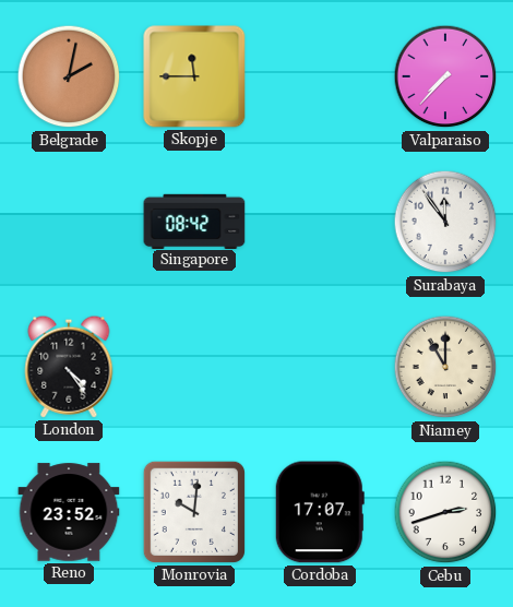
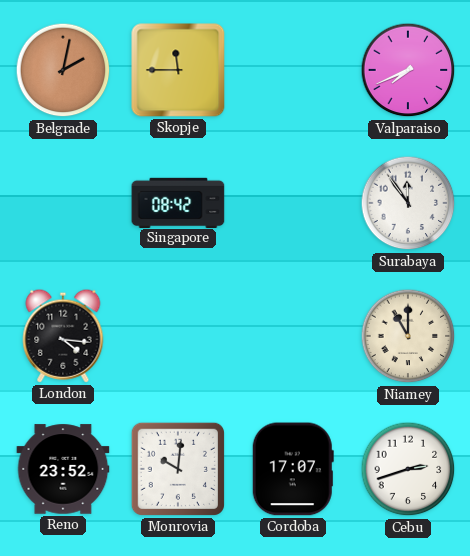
Valparaiso: 7:37 -> 7:41 (408, 70)
London: 4:24 -> 4:16 (63, 336)
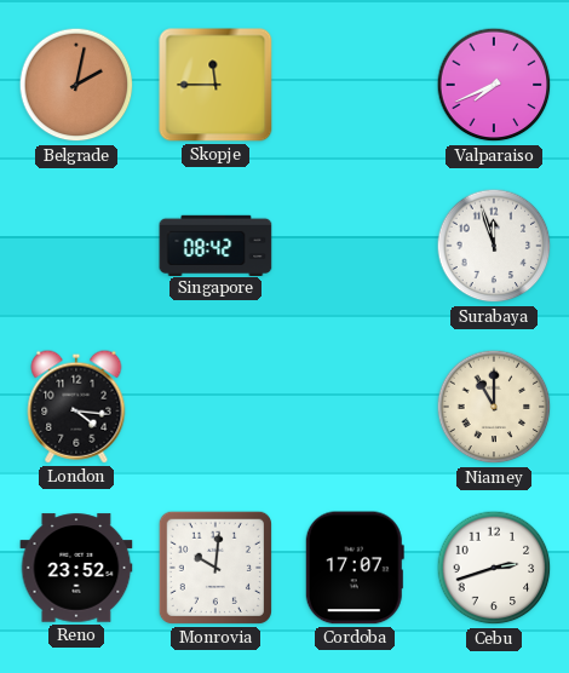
Surabaya: 11:54 -> 11:57 (494, 246)
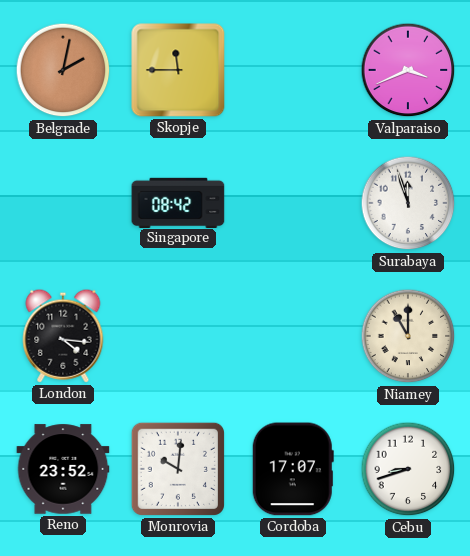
Valparaiso: 7:41 -> 3:41 (408, 70)
Cebu: 2:42 -> 8:42 (408, 469)
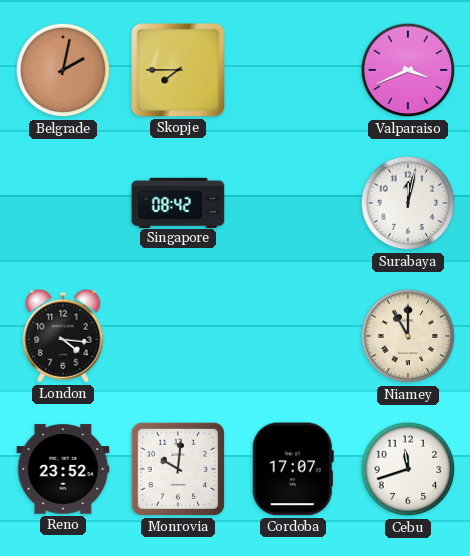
Skopje: 11:45 -> 7:45 (178, 70)
Surabaya: 11:57 -> 12:02 (408, 203)
Cebu: 8:42 -> 11:42 (408, 469)
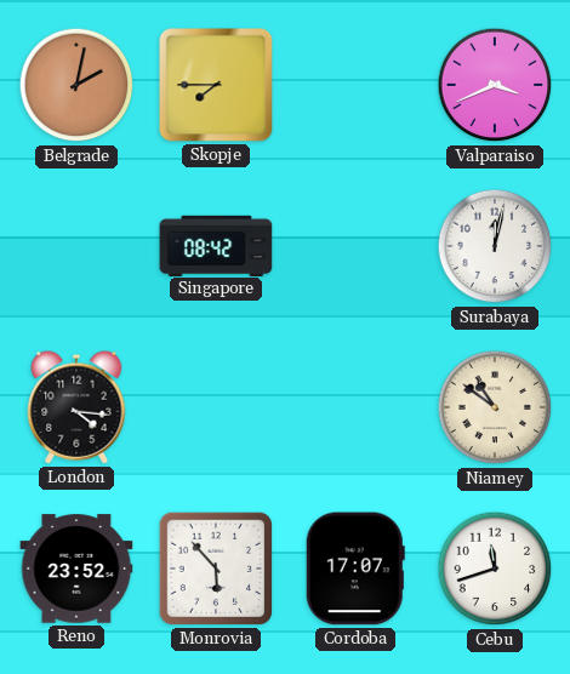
Niamey: 11:00 -> 10:51 (495, 407)
Monrovia: 10:01 -> 5:53 (216, 569)
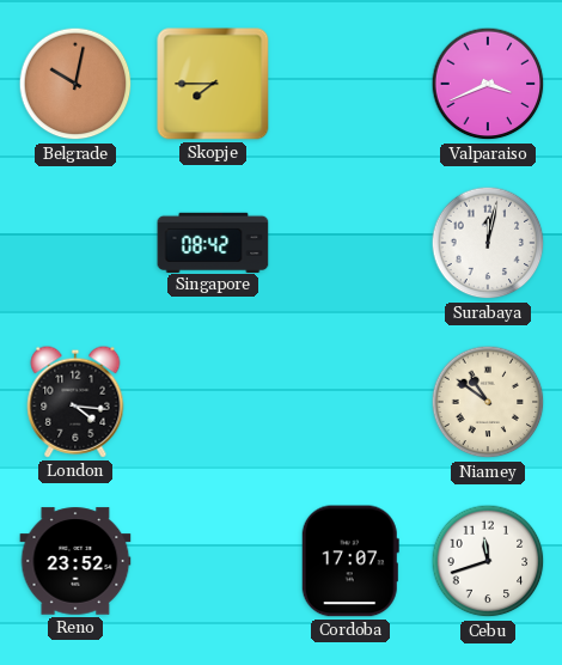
Belgrade: 2:02 -> 10:02 (75, 84)
Monrovia: 5:53 -> none (216, 569)
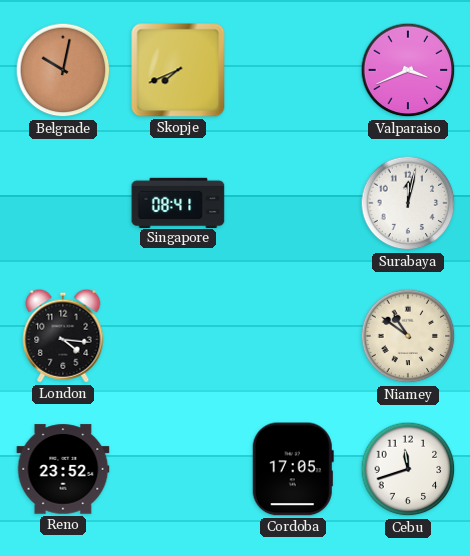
Skopje: 7:45 -> 7:41 (178, 70)
Singapore: 08:42 -> 08:41 (178, 202)
Cordoba: 17:07 -> 17:05 (293, 469)
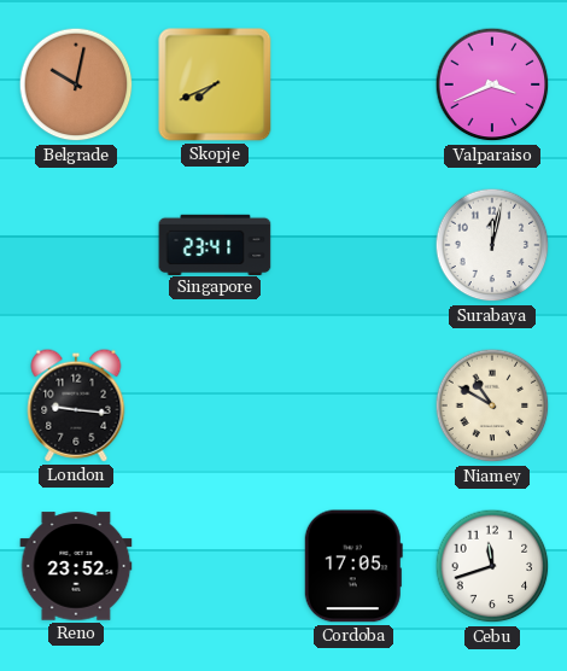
Singapore: 08:41 -> 23:41 (215, 244)
London: 4:16 -> 9:16 (76, 405)
Niamey: 10:51 -> 10:50 (492, 405)
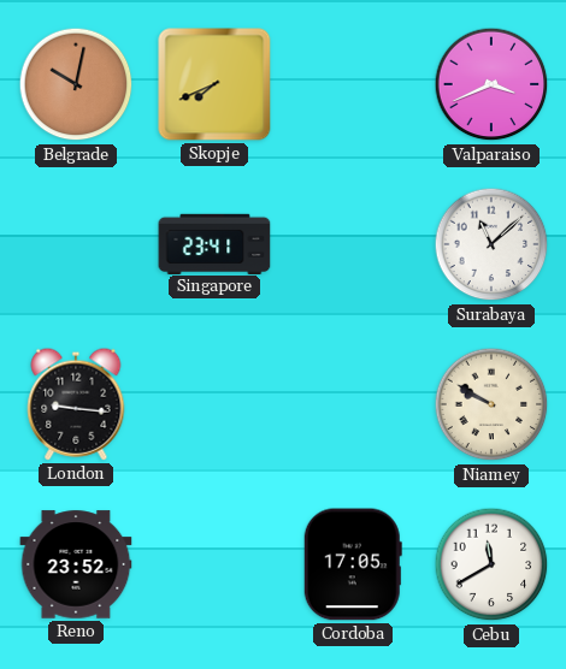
Surabaya: 12:02 -> 11:08 (491, 244)
Niamey: 10:50 -> 9:50 (491, 404)
Cebu: 11:42 -> 11:40 (491, 564)
